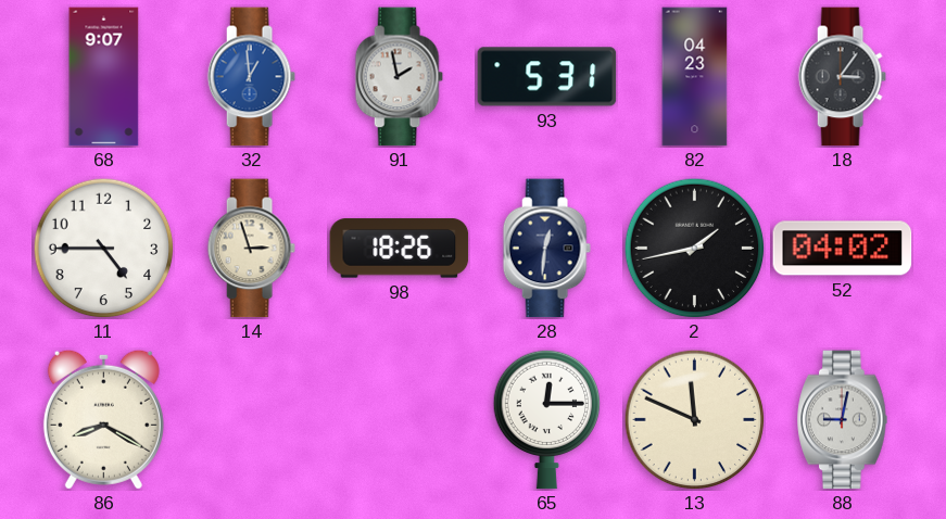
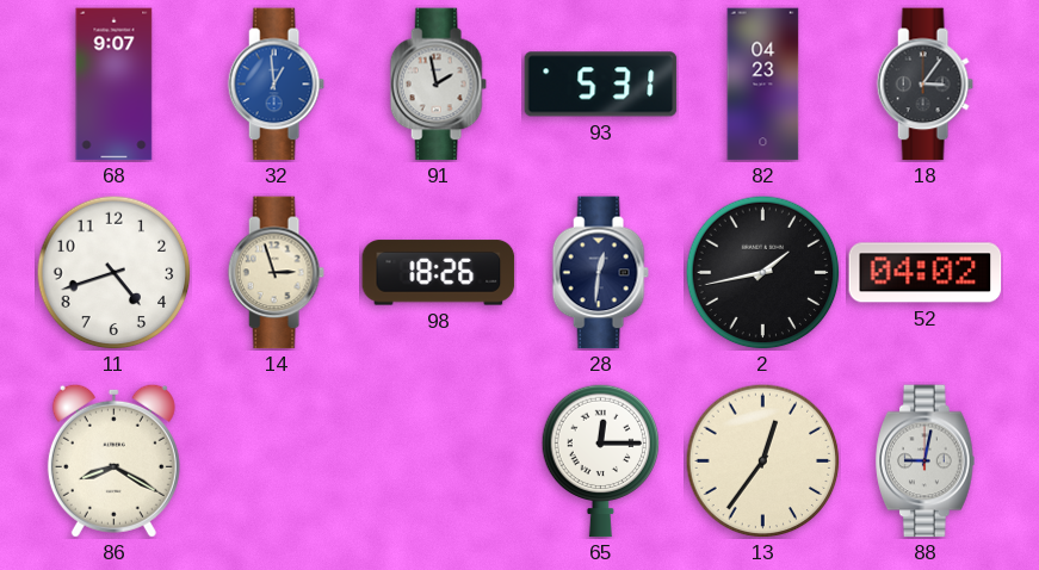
11: 4:45 -> 4:42 (113, 272)
13: 11:49 -> 12:36 (762, 460)
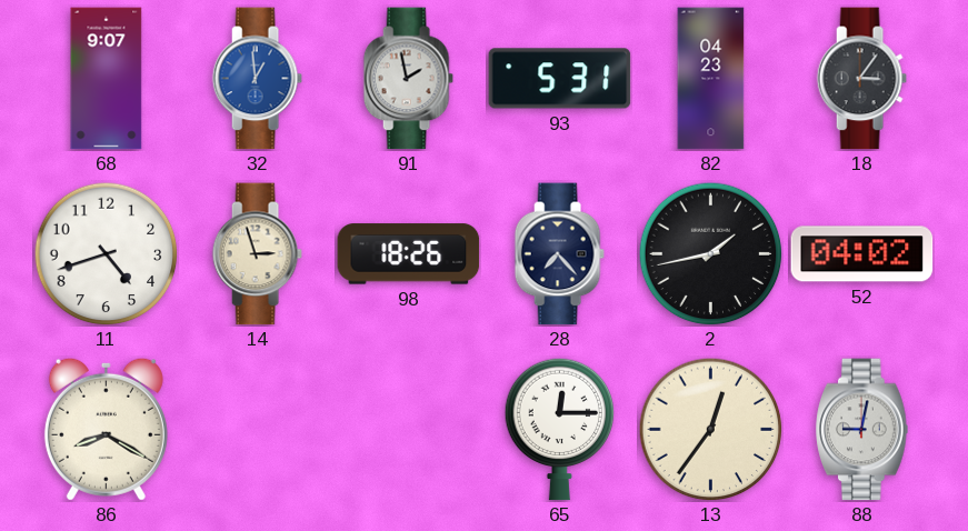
28: 12:31 -> 7:23 (559, 254)
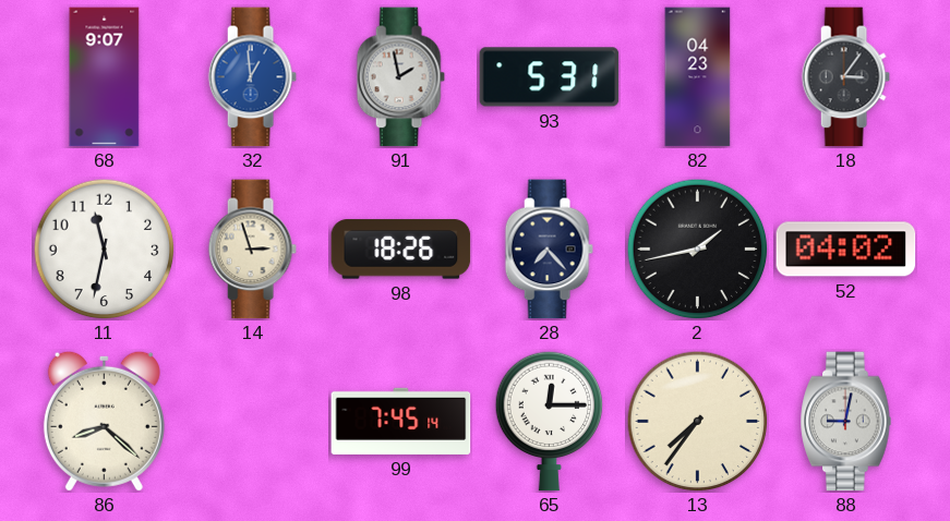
11: 4:42 -> 11:32 (104, 249)
86: 8:20 -> 8:22 (104, 421)
99: none -> 7:45 (401, 421)
13: 12:36 -> 7:36 (697, 421)
